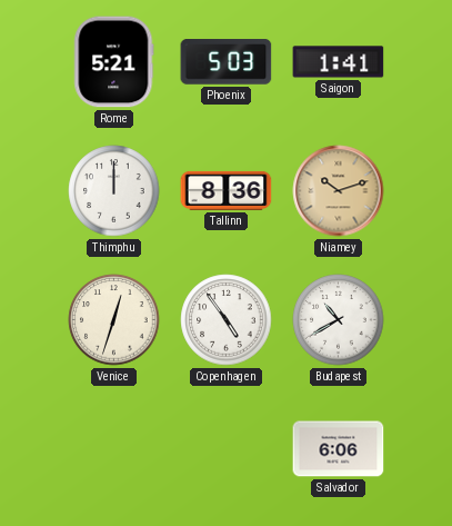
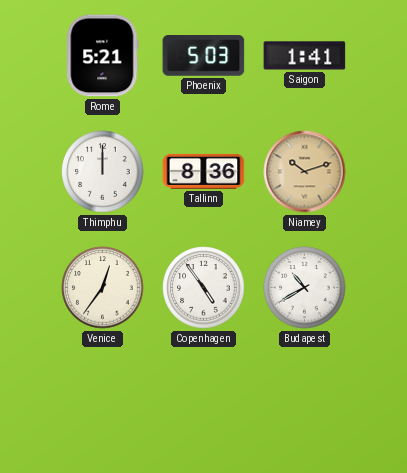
Venice: 12:33 -> 12:36 (103, 288)
Salvador: 6:06 -> none (339, 449)
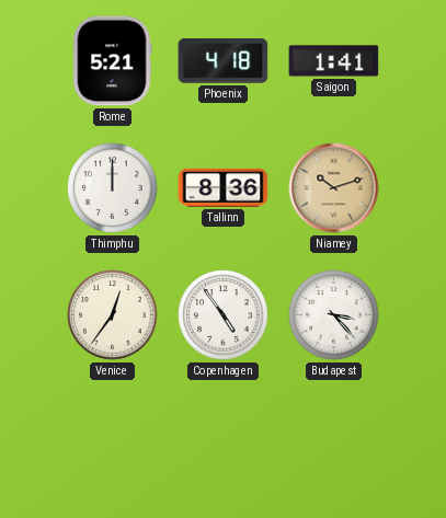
Phoenix: 5:03 -> 4:18 (224, 61)
Budapest: 10:40 -> 3:23 (334, 315)
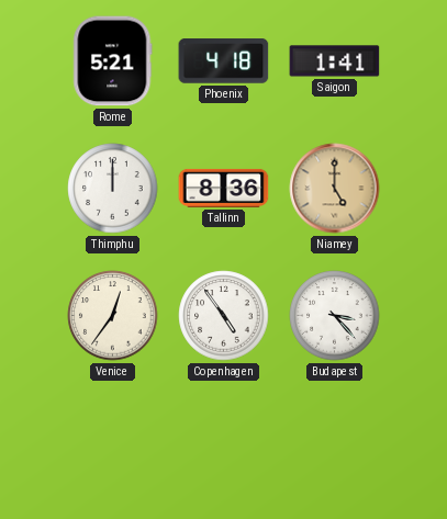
Niamey: 10:12 -> 5:00 (335, 189)
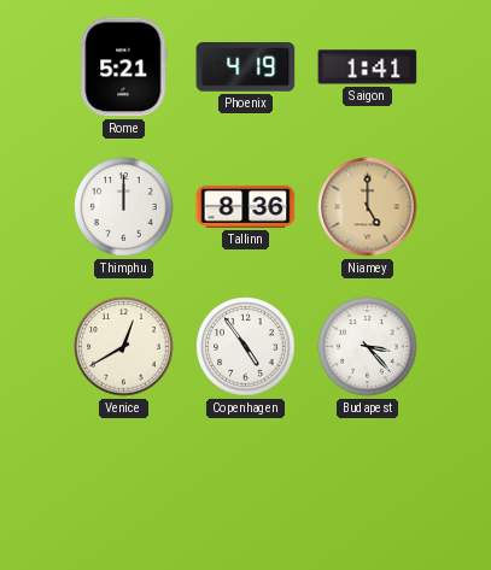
Phoenix: 4:18 -> 4:19 (246, 67)
Venice: 12:36 -> 12:40 (124, 347)
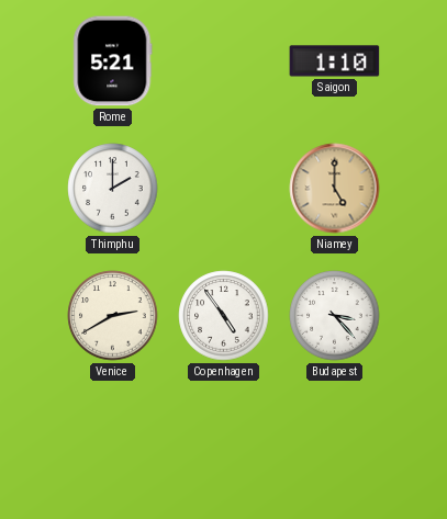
Phoenix: 4:19 -> none (246, 67)
Saigon: 1:41 -> 1:10 (335, 61)
Thimphu: 12:00 -> 2:00 (113, 189)
Tallinn: 8:36 -> none (246, 206)
Venice: 12:40 -> 2:40 (113, 316)
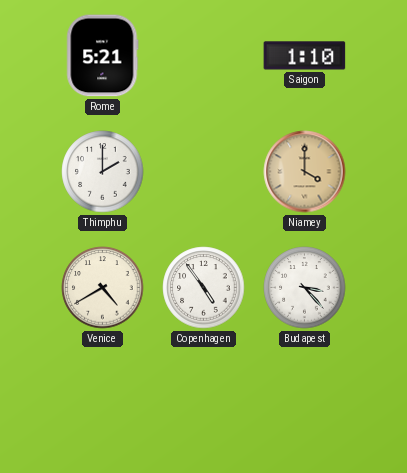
Niamey: 5:00 -> 4:00 (305, 172)
Venice: 2:40 -> 4:40 (103, 288)
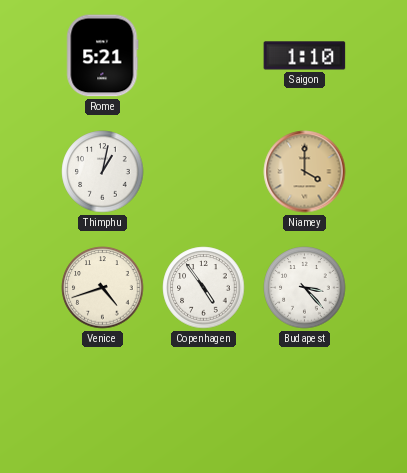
Thimphu: 2:00 -> 1:02 (103, 172)
Venice: 4:40 -> 4:42 (103, 288)
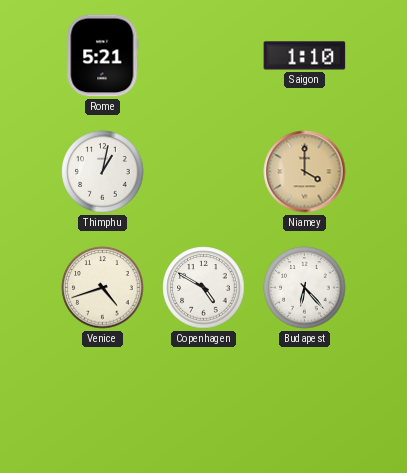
Copenhagen: 4:54 -> 4:50 (204, 288)
Budapest: 3:23 -> 6:23 (305, 288)
